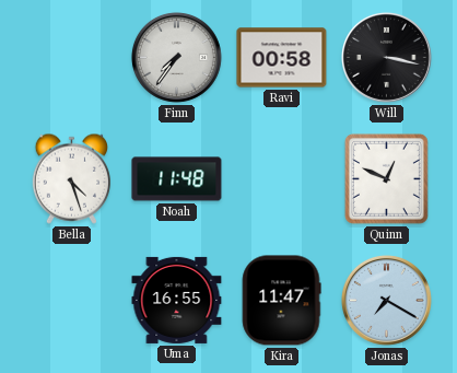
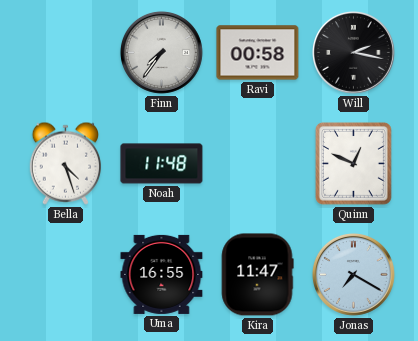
Will: 3:17 -> 2:17 (353, 52)
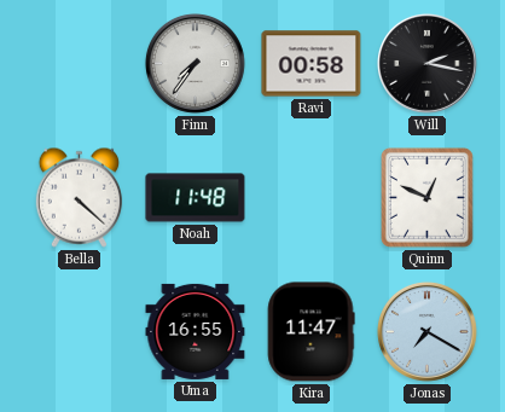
Bella: 4:27 -> 4:22 (79, 197)
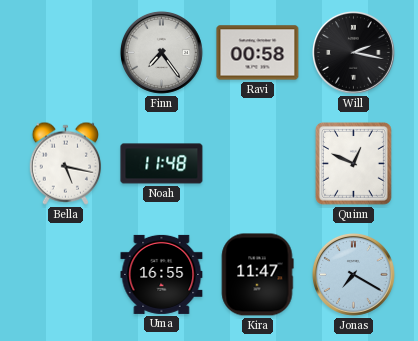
Finn: 7:36 -> 7:24 (161, 52)
Bella: 4:22 -> 5:17 (65, 163)
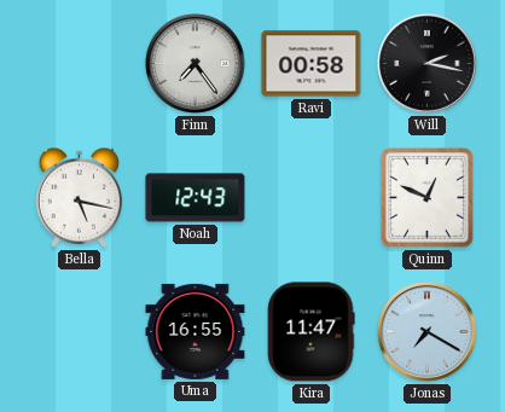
Noah: 11:48 -> 12:43 (196, 198)
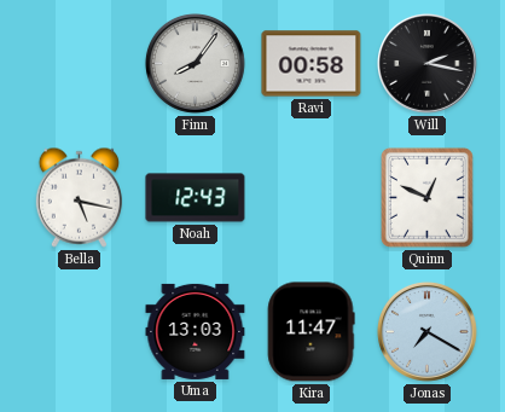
Finn: 7:24 -> 8:06 (195, 63)
Uma: 16:55 -> 13:03 (196, 331)
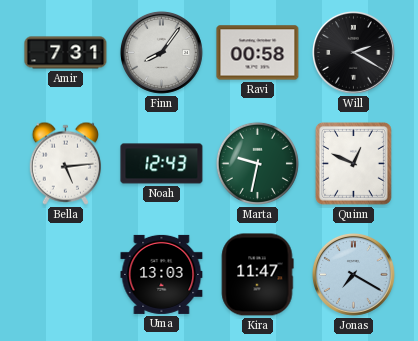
Amir: none -> 7:31 (66, 53)
Will: 2:17 -> 2:20 (353, 52)
Bella: 5:17 -> 5:14 (65, 163)
Marta: none -> 9:32 (257, 163)
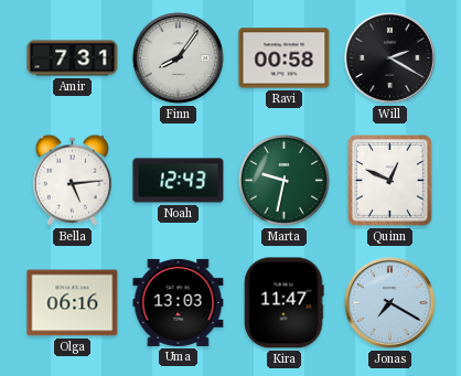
Olga: none -> 06:16 (73, 303)
